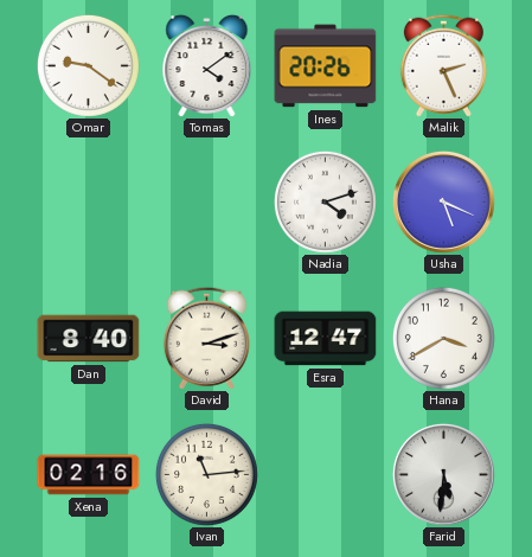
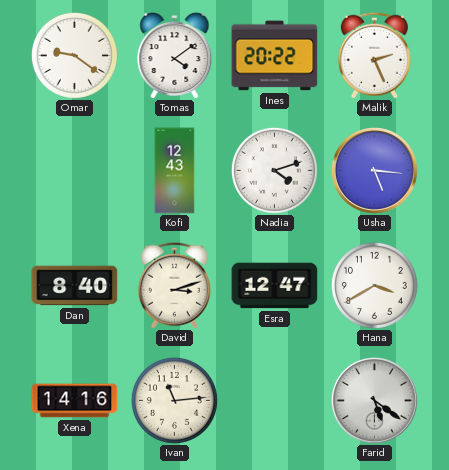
Ines: 20:26 -> 20:22 (275, 56)
Kofi: none -> 12:43 (175, 171)
Usha: 5:19 -> 5:16 (374, 170)
Xena: 02:16 -> 14:16 (75, 401)
Farid: 5:31 -> 5:21 (374, 400)
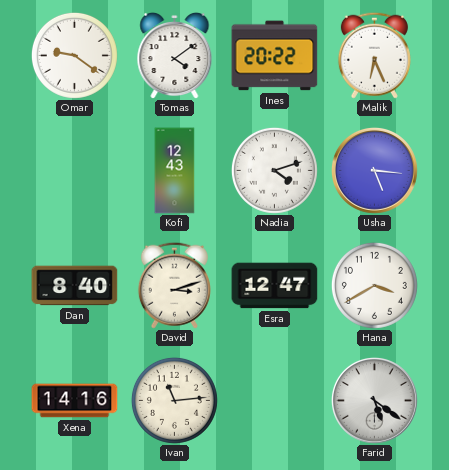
Malik: 2:26 -> 6:26 (374, 55)
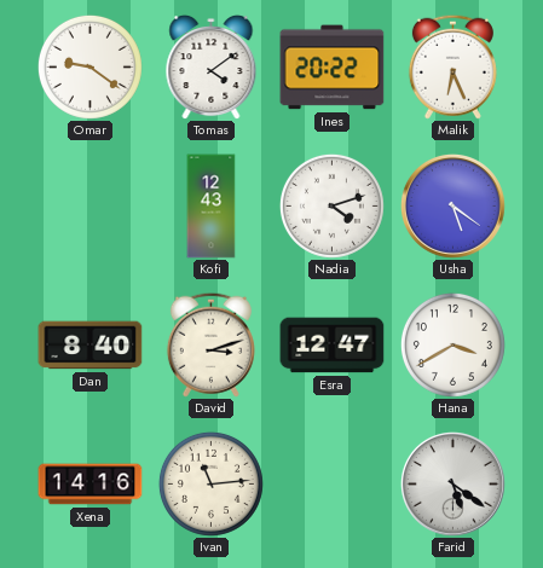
Usha: 5:16 -> 5:21 (452, 205)
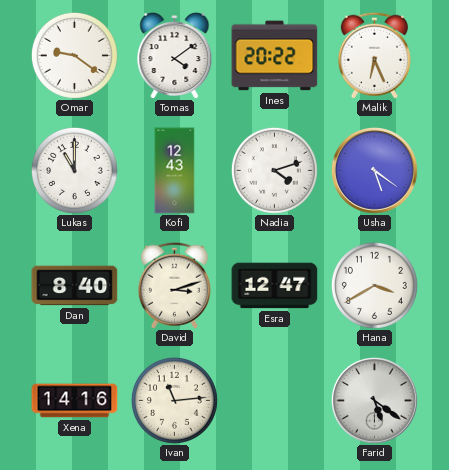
Lukas: none -> 11:00 (74, 170)
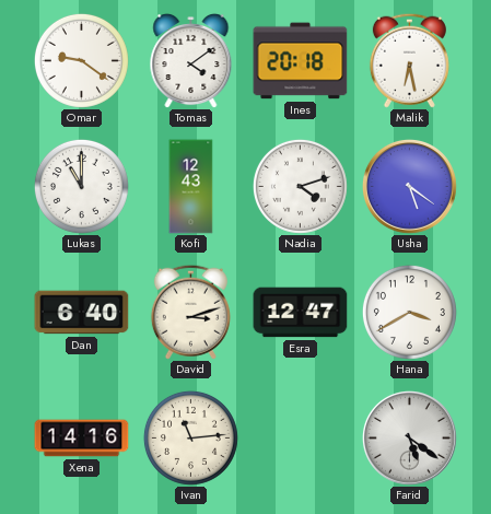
Ines: 20:22 -> 20:18 (301, 61)
Malik: 6:26 -> 6:28 (409, 60)
Dan: 8:40 -> 6:40 (82, 313)
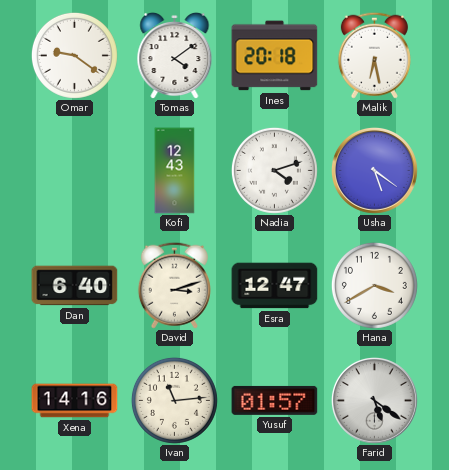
Lukas: 11:00 -> none (81, 186)
Yusuf: none -> 01:57 (275, 400)
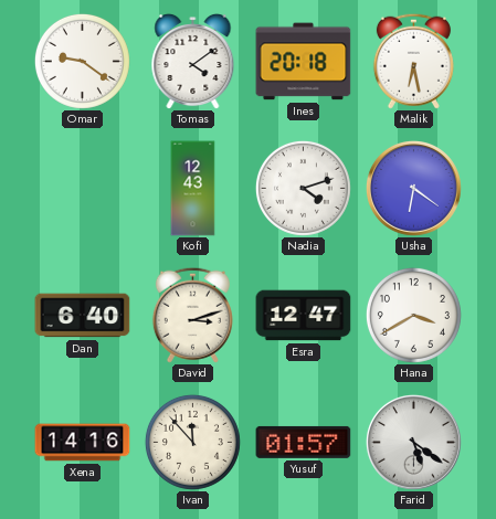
Usha: 5:21 -> 6:21 (413, 188)
Ivan: 11:14 -> 11:53 (192, 442)
